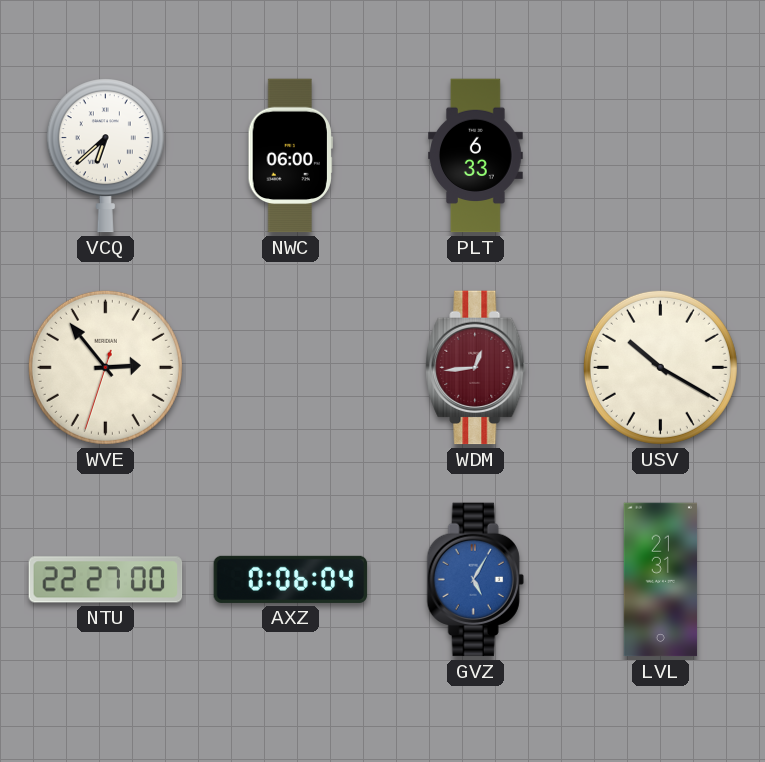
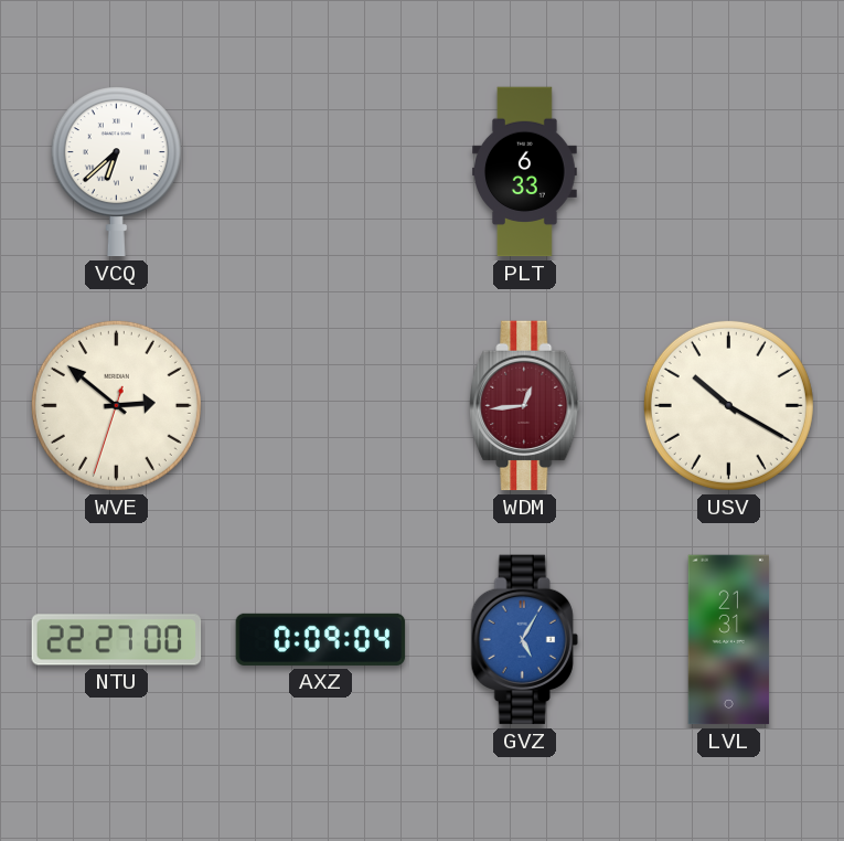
NWC: 06:00 -> none (290, 156)
WVE: 2:53 -> 2:51 (116, 405)
AXZ: 0:06 -> 0:09 (321, 639)
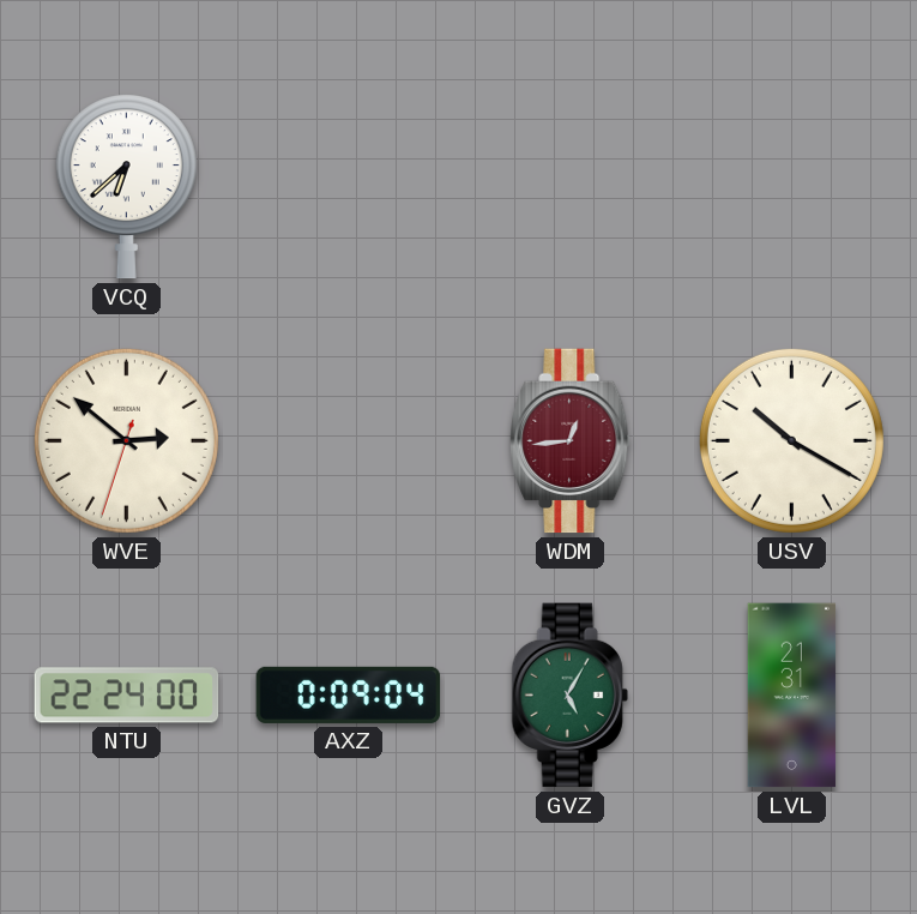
PLT: 6:33 -> none (525, 172)
NTU: 22:27 -> 22:24 (127, 696)
GVZ dial: blue -> green (569, 696)
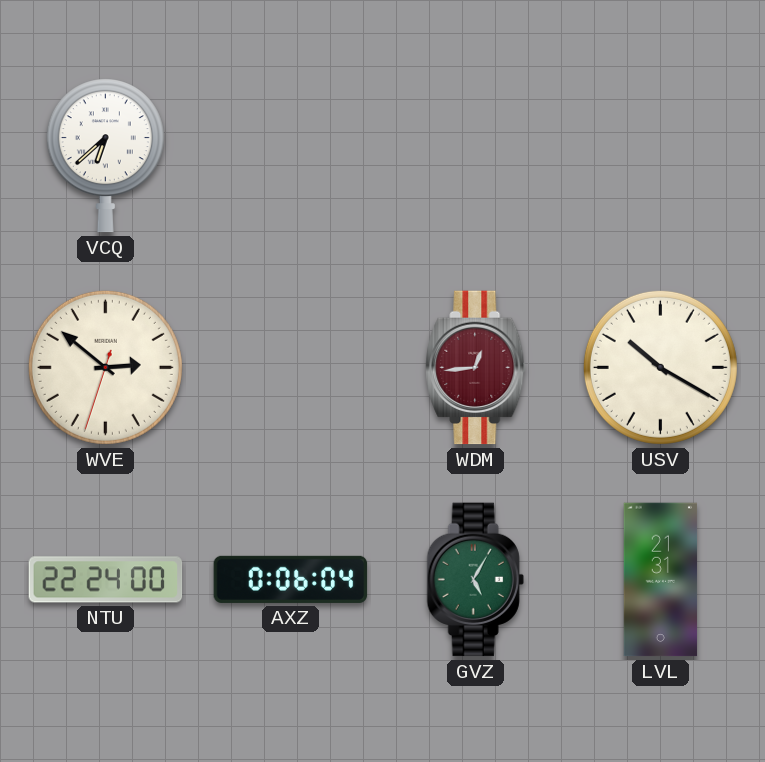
AXZ: 0:09 -> 0:06 (291, 579)
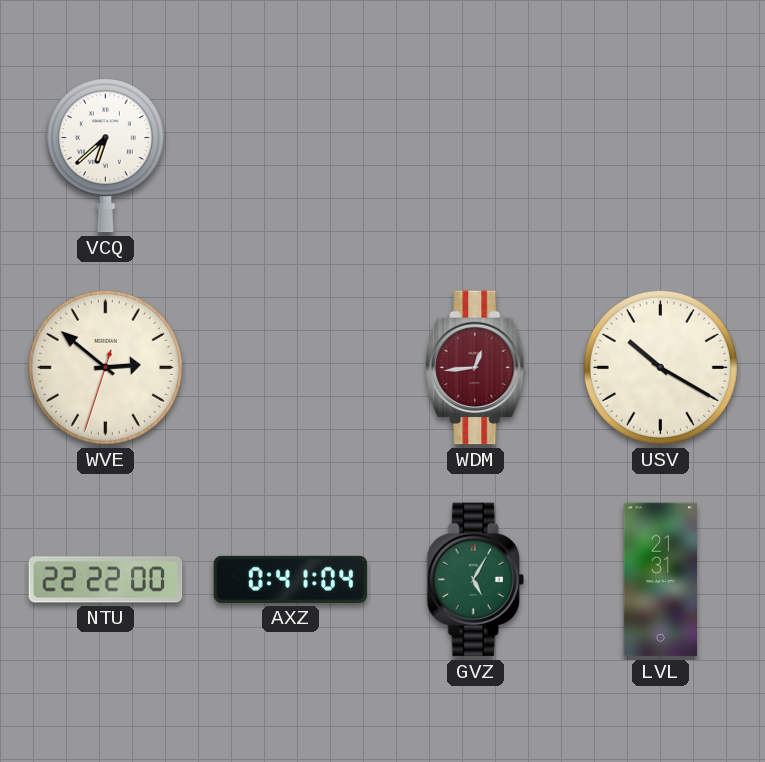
NTU: 22:24 -> 22:22 (106, 580)
AXZ: 0:06 -> 0:41 (291, 579)
